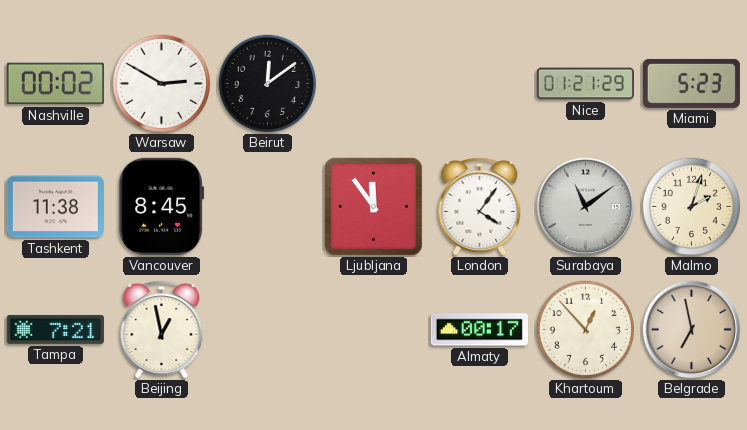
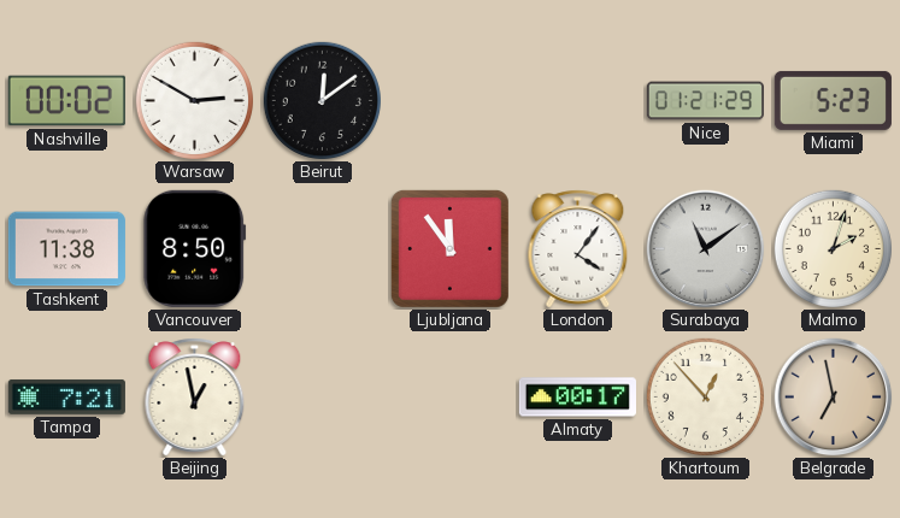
Vancouver: 8:45 -> 8:50 (195, 248)
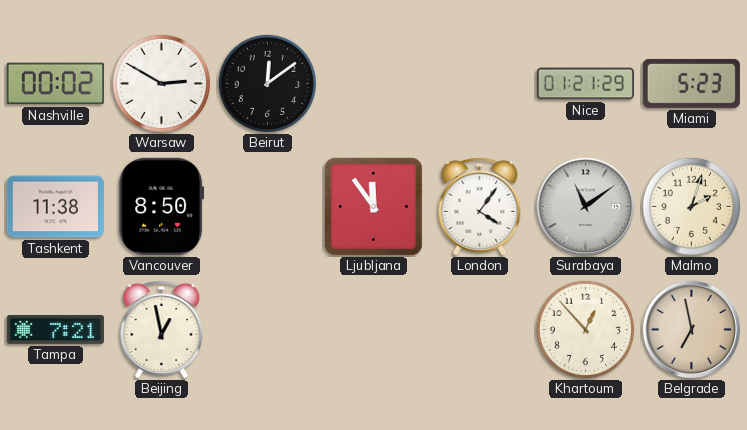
Almaty: 00:17 -> none (577, 398)
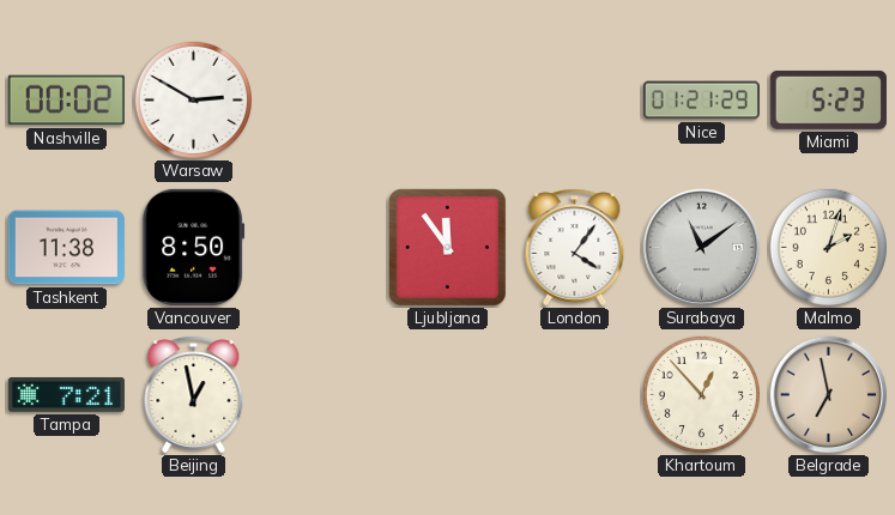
Beirut: 12:09 -> none (267, 83)
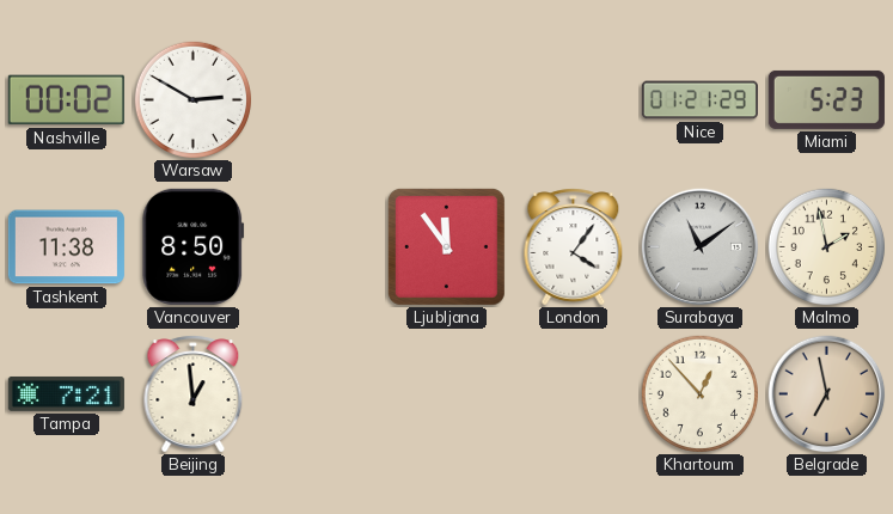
Malmo: 2:03 -> 1:58 (826, 246)
Beijing: 12:58 -> 12:59 (194, 394)
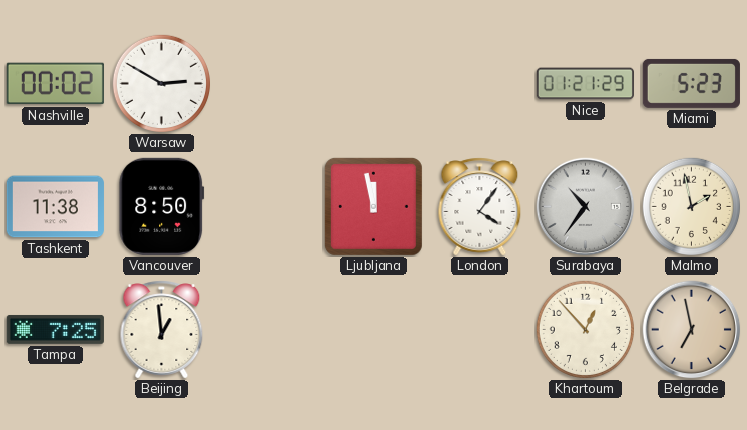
Ljubljana: 11:54 -> 11:58 (373, 206)
Surabaya: 11:09 -> 10:36 (586, 207)
Tampa: 7:21 -> 7:25 (55, 329)
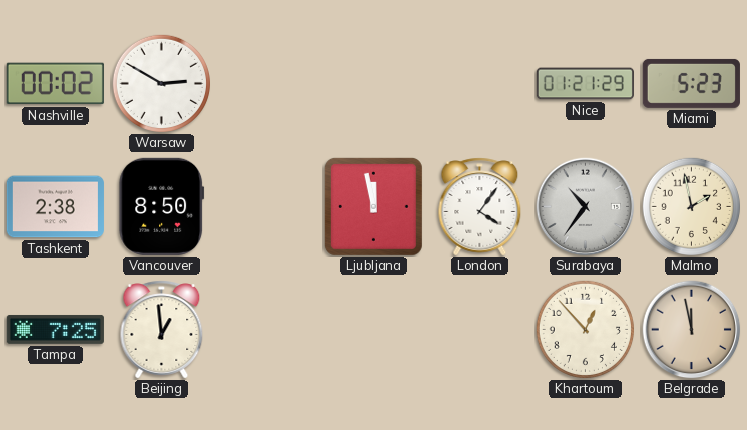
Tashkent: 11:38 -> 2:38 (55, 207)
Belgrade: 6:58 -> 11:58 (692, 330)
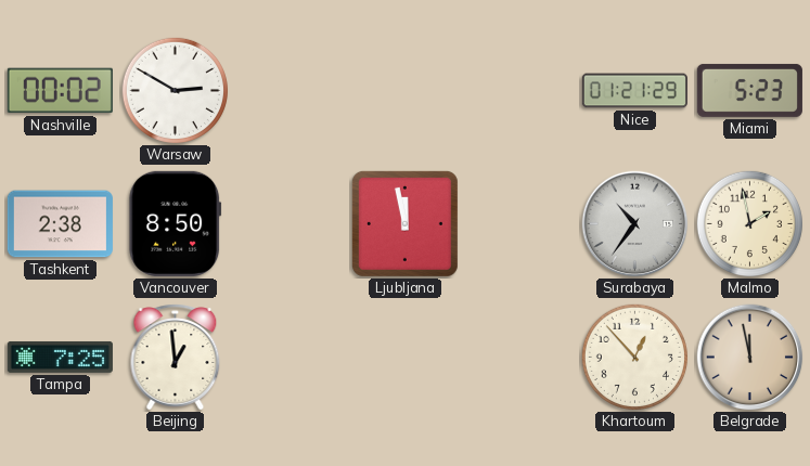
London: 4:06 -> none (480, 207)
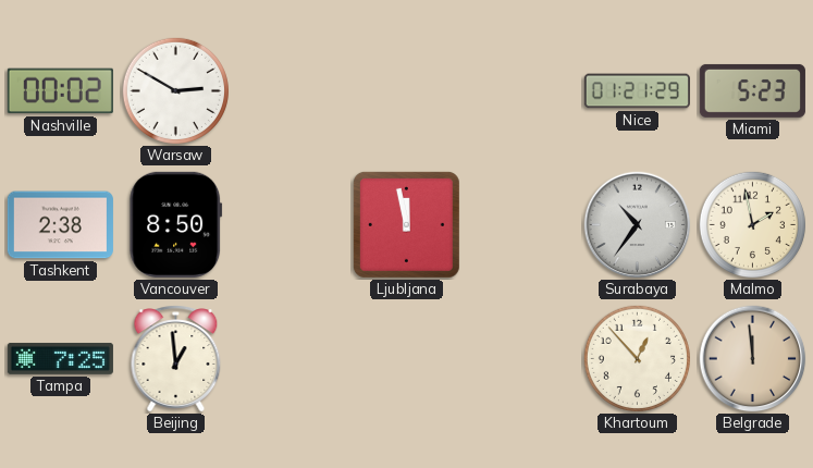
Belgrade: 11:58 -> 11:59 (753, 359)
